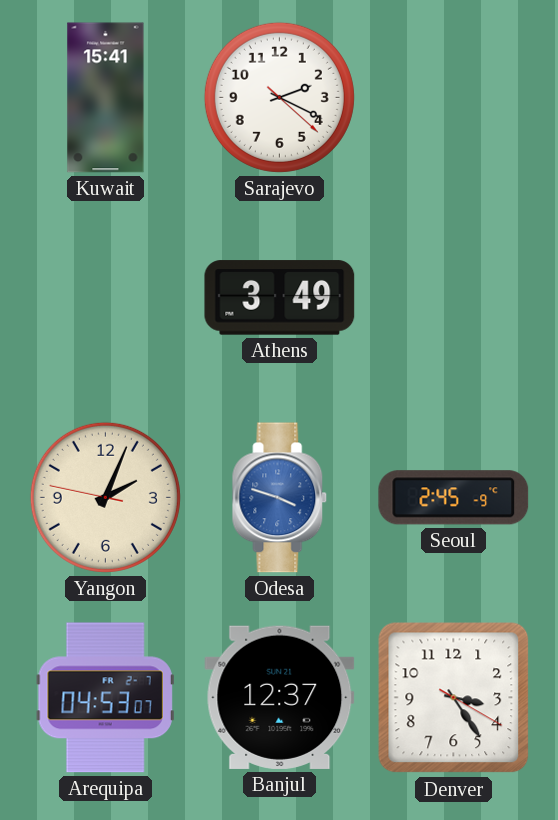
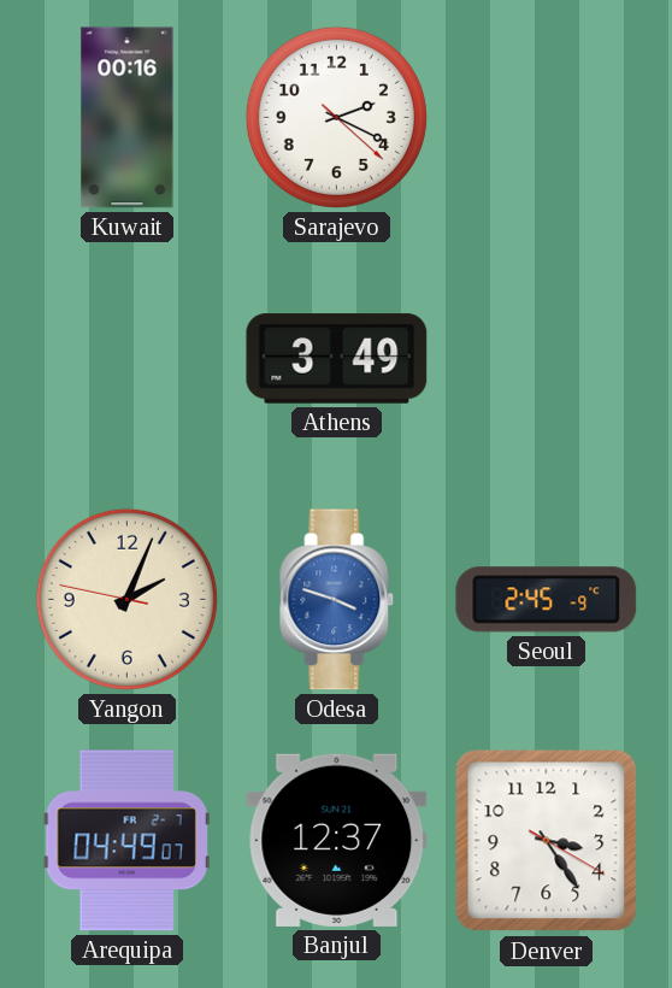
Kuwait: 15:41 -> 00:16 (128, 118)
Arequipa: 04:53 -> 04:49 (126, 841)
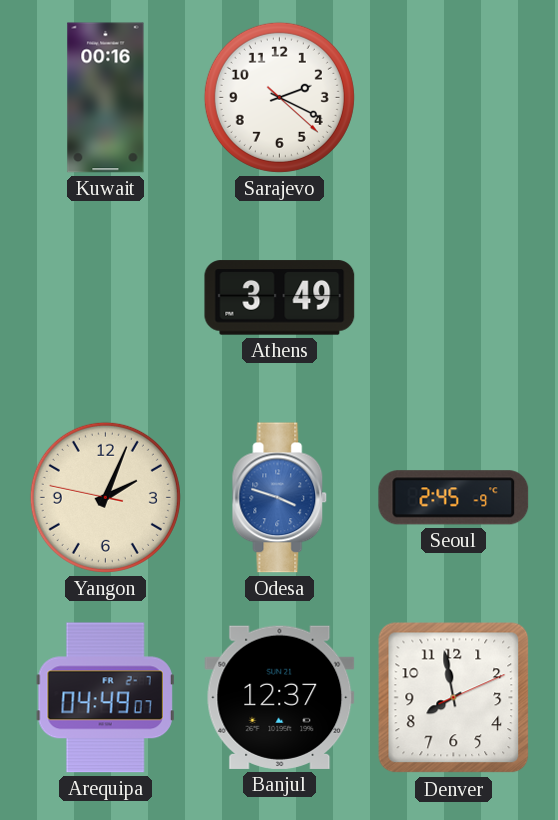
Denver: 3:24 -> 7:58 (454, 698)
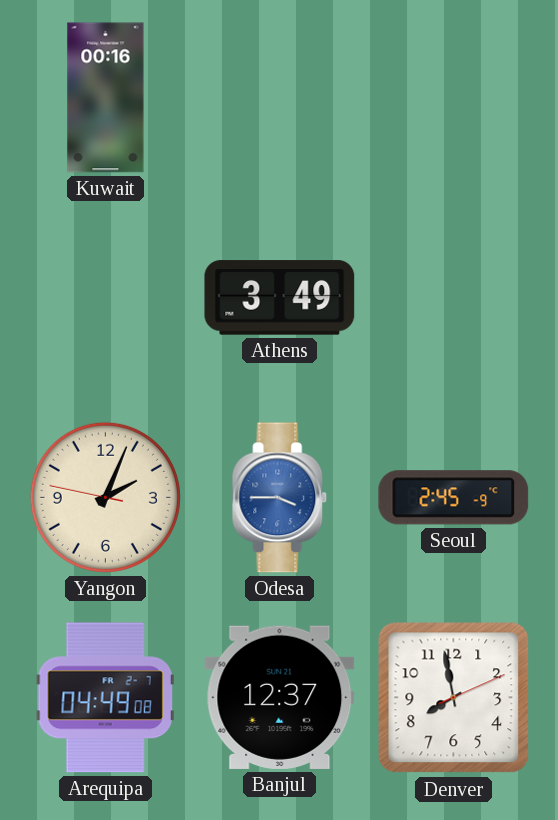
Sarajevo: 2:19 -> none (279, 97)
Odesa: 3:48 -> 3:45 (280, 498)
Arequipa: 04:49:07 -> 04:49:08 (105, 698)
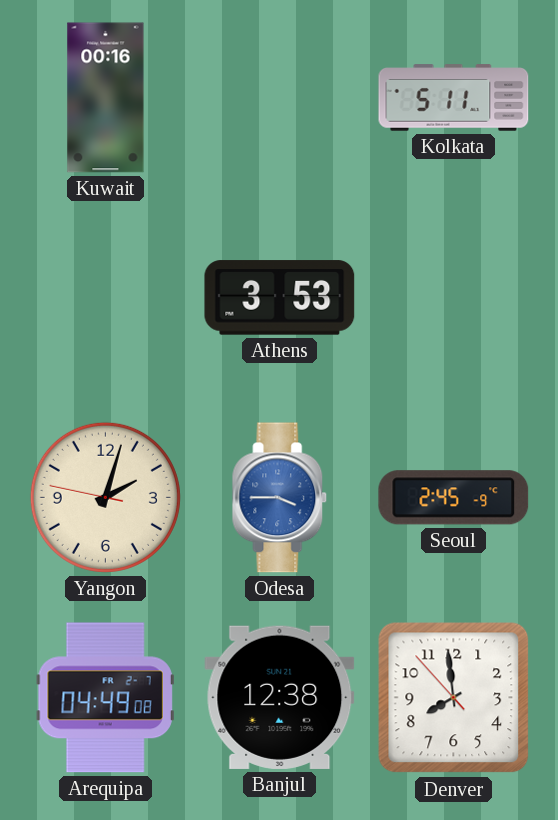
Kolkata: none -> 5:11 (454, 98)
Athens: 3:49 -> 3:53 (280, 298)
Yangon: 2:03 -> 2:02 (105, 497)
Banjul: 12:37 -> 12:38 (280, 697)
Denver: 7:58:11 -> 7:58:53 (454, 698)
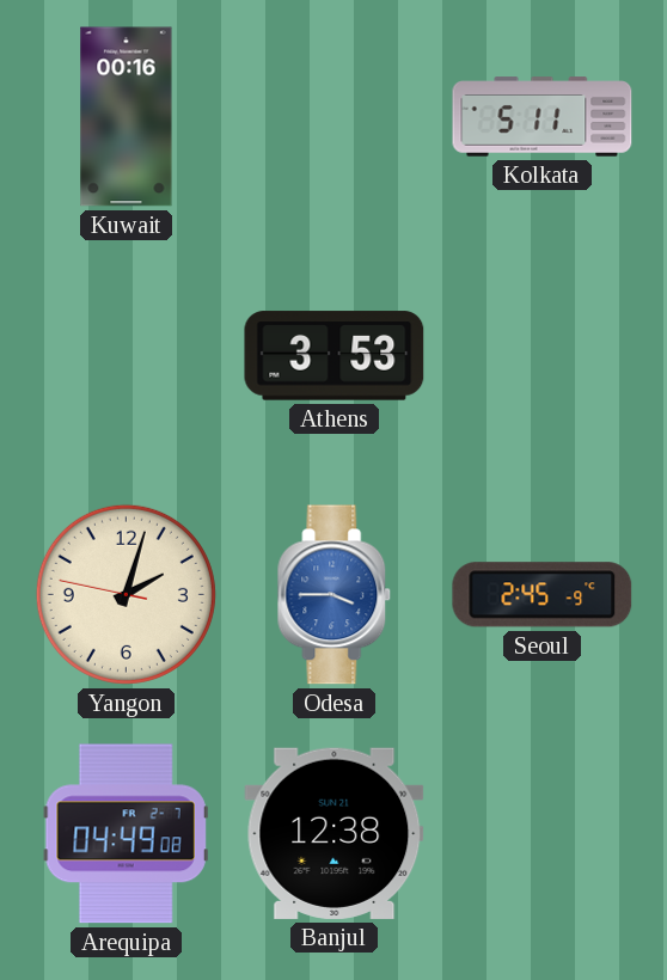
Denver: 7:58 -> none (454, 698)
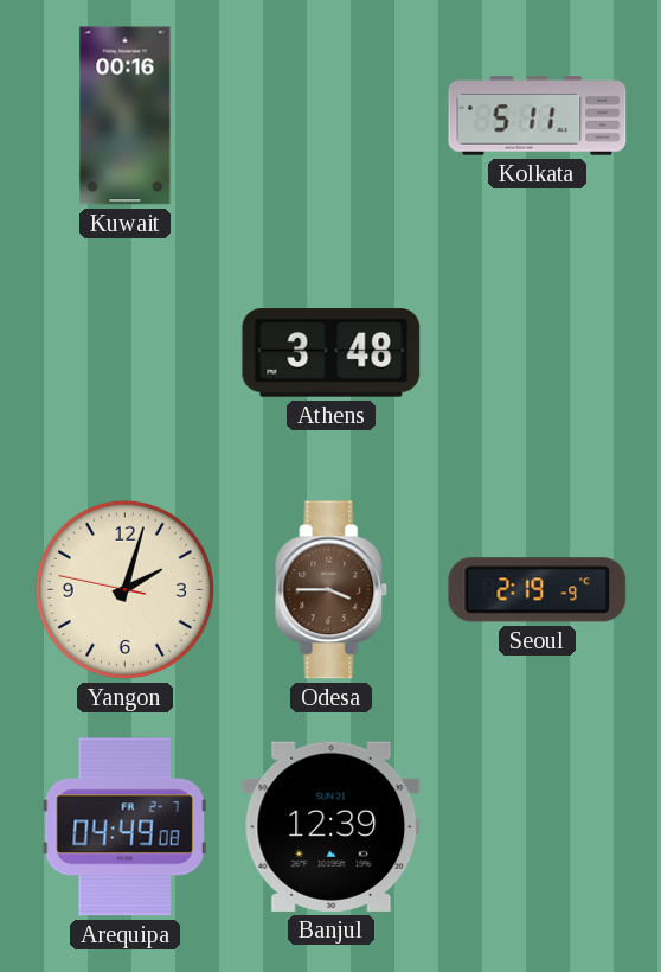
Athens: 3:53 -> 3:48 (332, 353)
Odesa dial: blue -> brown (332, 590)
Seoul: 2:45 -> 2:19 (538, 590)
Banjul: 12:38 -> 12:39 (332, 826)
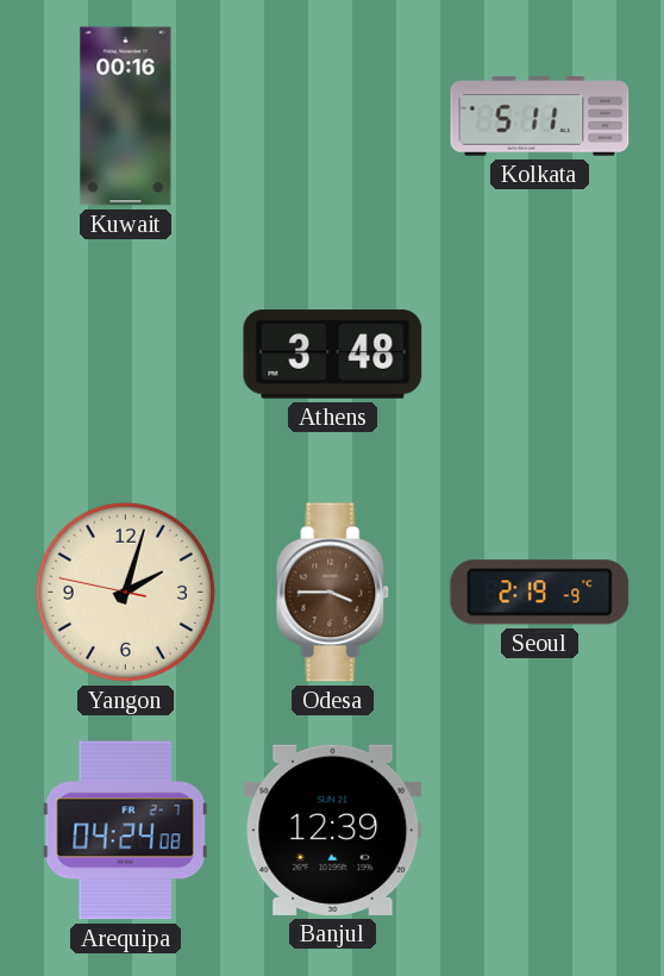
Arequipa: 04:49 -> 04:24 (125, 831)
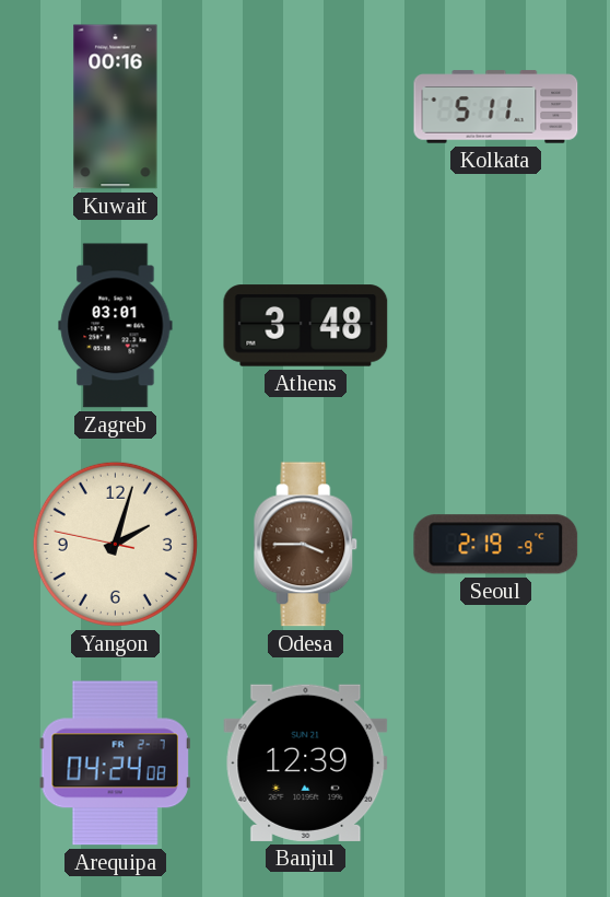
Zagreb: none -> 03:01 (116, 326)
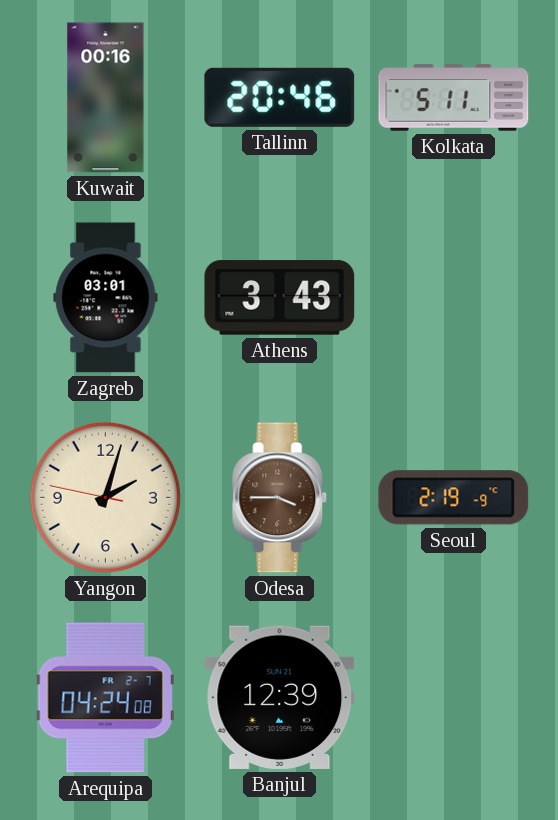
Tallinn: none -> 20:46 (280, 97)
Athens: 3:48 -> 3:43 (280, 298)
